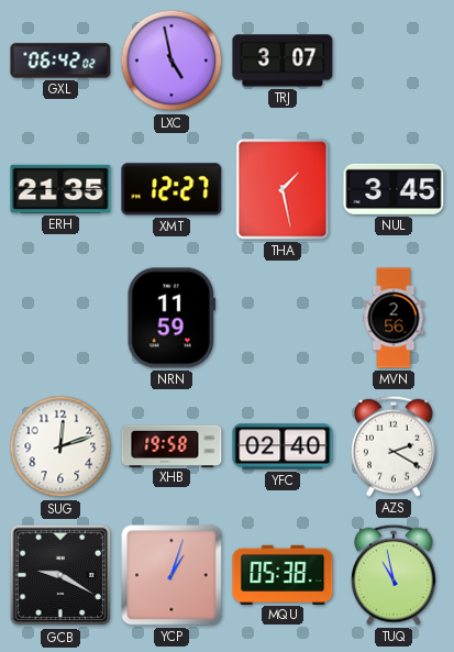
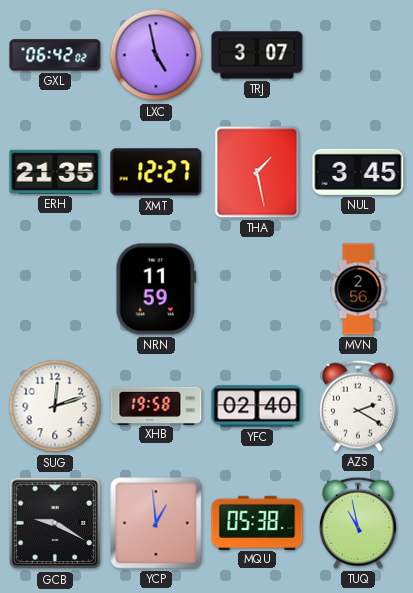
YCP: 1:03 -> 12:59 (156, 523)
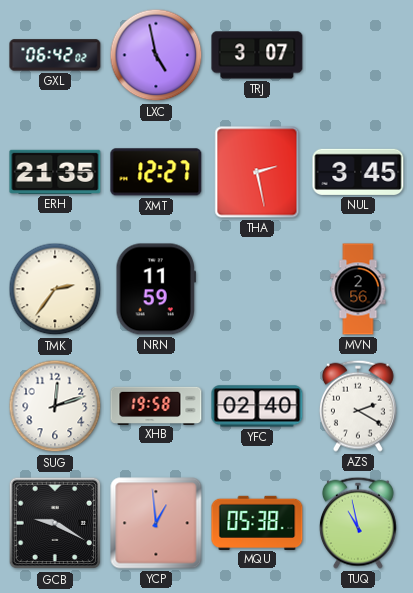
THA: 1:28 -> 2:28 (257, 172)
TMK: none -> 2:36 (55, 289)
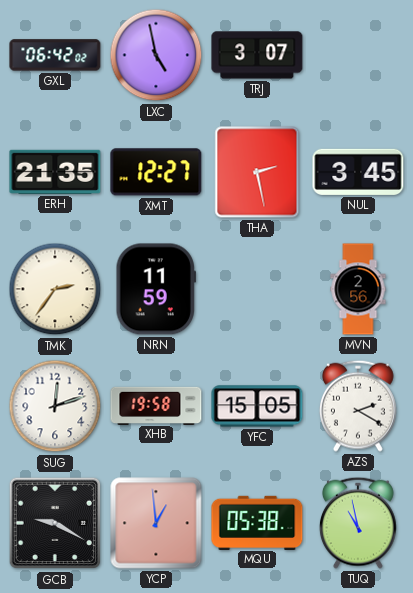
YFC: 02:40 -> 15:05 (257, 406)
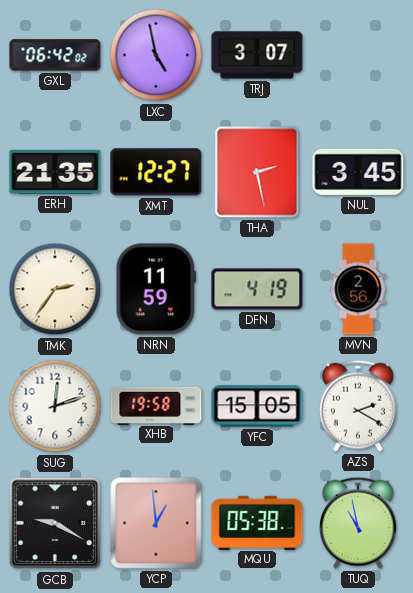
DFN: none -> 4:19 (257, 289)
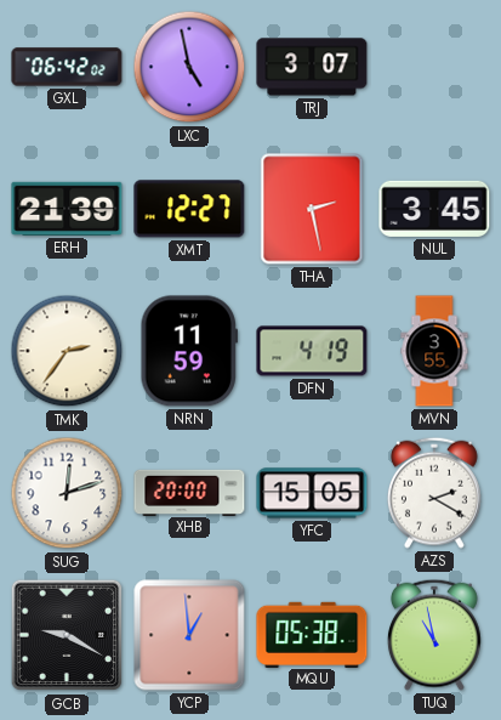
ERH: 21:35 -> 21:39 (67, 209)
MVN: 2:56 -> 3:55 (434, 351)
XHB: 19:58 -> 20:00 (189, 492)
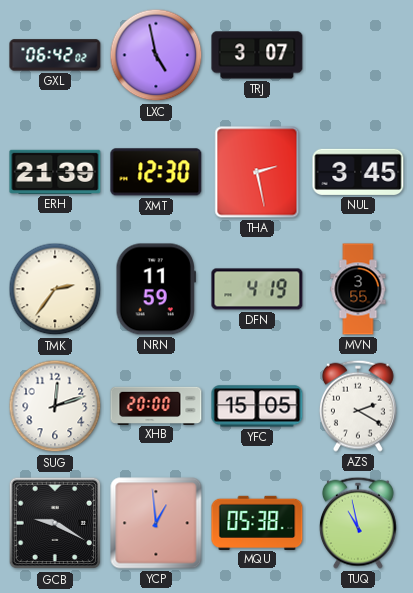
XMT: 12:27 -> 12:30 (156, 172)
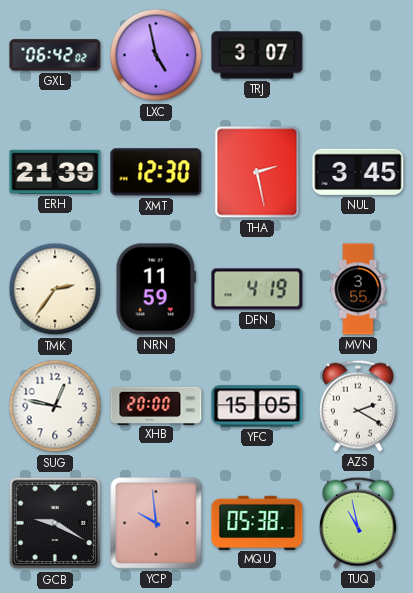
SUG: 12:12 -> 12:47 (55, 406)
YCP: 12:59 -> 9:59 (156, 523)
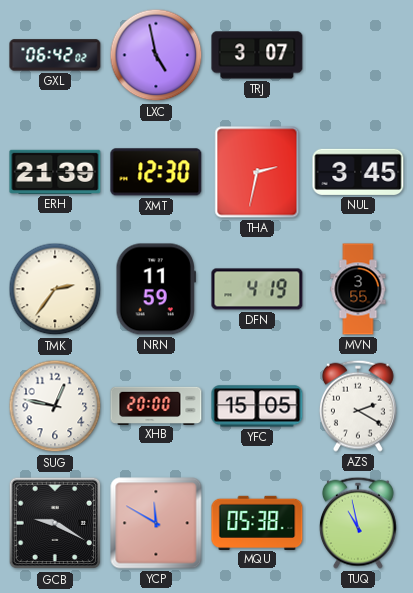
THA: 2:28 -> 2:32 (257, 172)
YCP: 9:59 -> 11:50 (156, 523)
